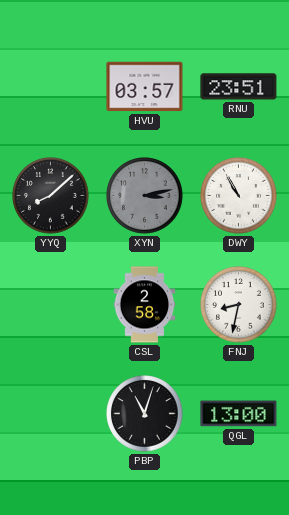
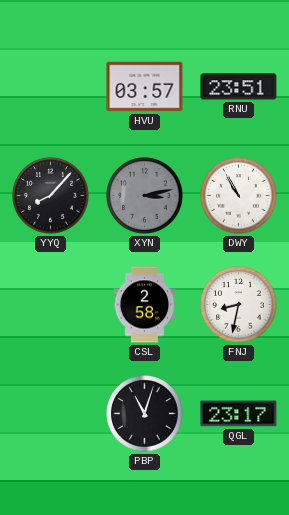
YYQ: 8:08 -> 8:07 (51, 196)
QGL: 13:00 -> 23:17 (239, 414)
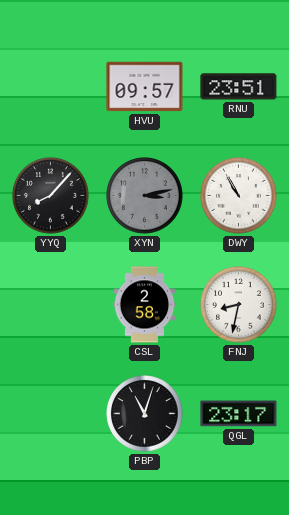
HVU: 03:57 -> 09:57 (145, 87)
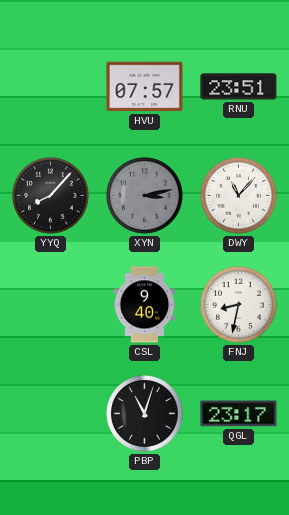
HVU: 09:57 -> 07:57 (145, 87)
DWY: 10:55 -> 11:07 (239, 196)
CSL: 2:58 -> 9:40 (145, 305)
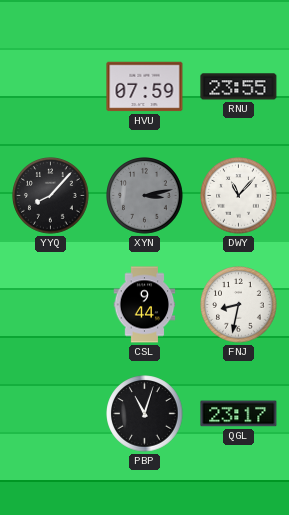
HVU: 07:57 -> 07:59 (145, 87)
RNU: 23:51 -> 23:55 (239, 87)
CSL: 9:40 -> 9:44 (145, 305)
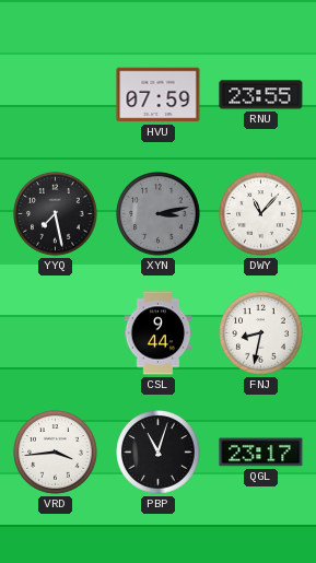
YYQ: 8:07 -> 7:28 (56, 214)
VRD: none -> 3:44 (56, 453)
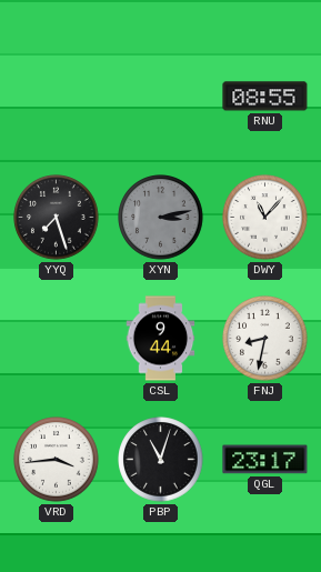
HVU: 07:59 -> none (159, 95)
RNU: 23:55 -> 08:55 (265, 97)
YYQ: 7:28 -> 7:27 (57, 218)
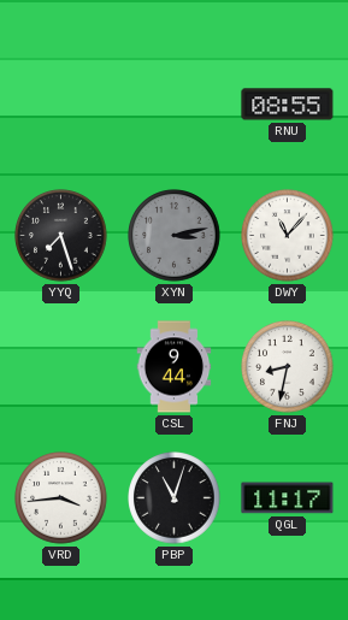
QGL: 23:17 -> 11:17 (288, 498)
